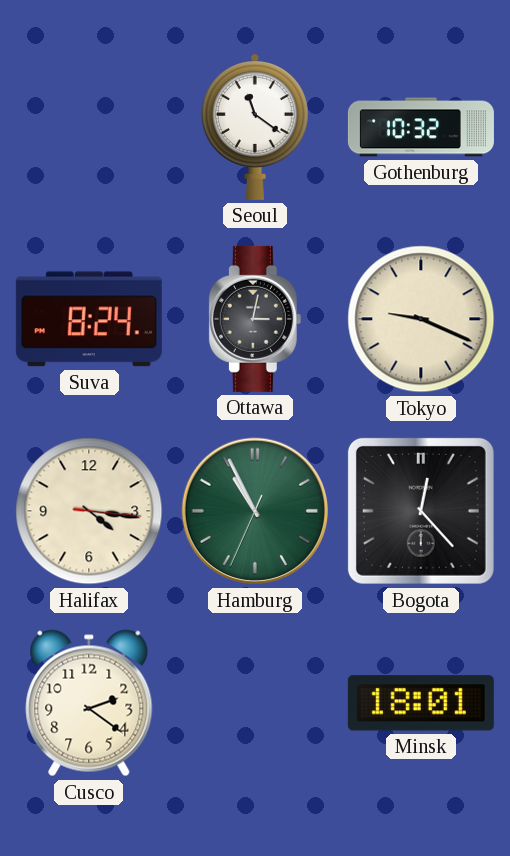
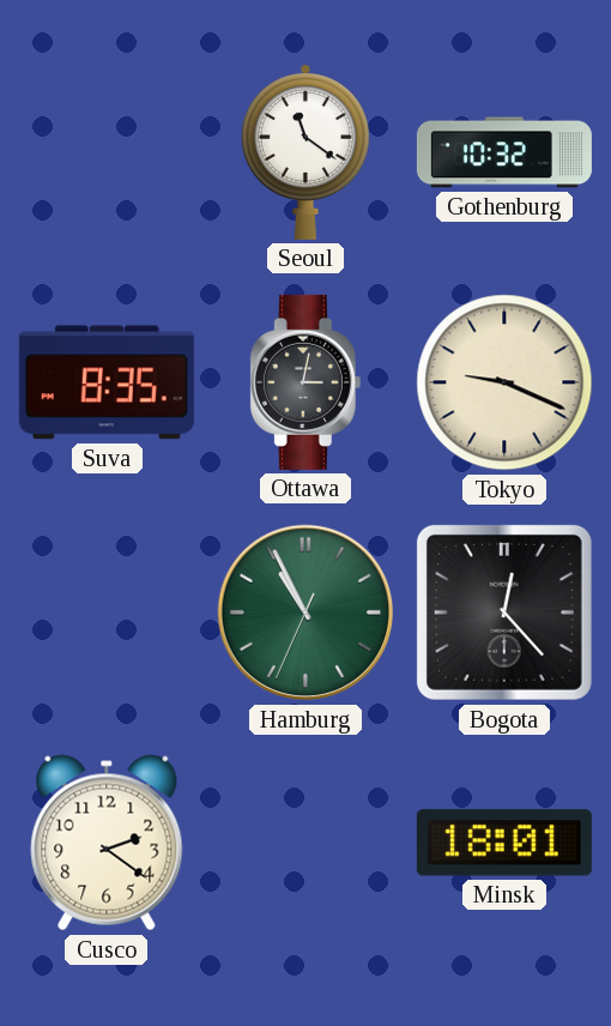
Suva: 8:24 -> 8:35 (107, 382)
Halifax: 4:16 -> none (89, 511)
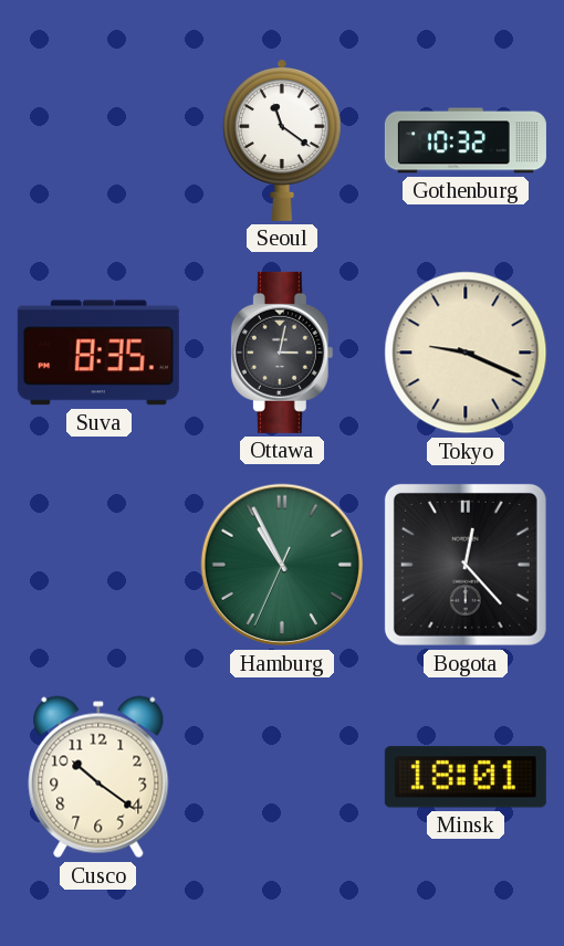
Cusco: 2:21 -> 10:21 (98, 777)
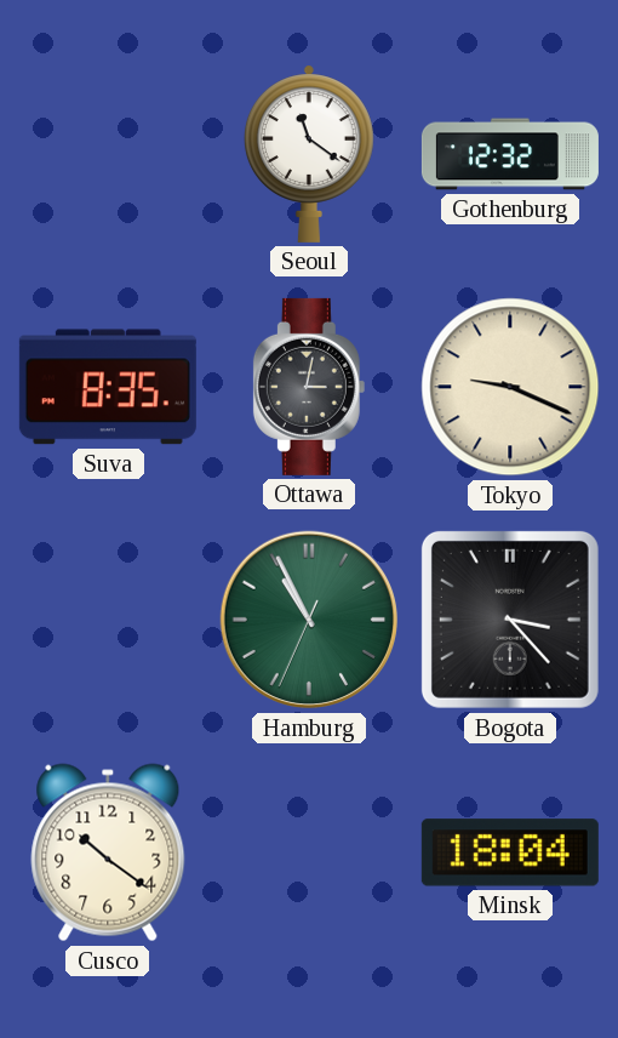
Gothenburg: 10:32 -> 12:32 (510, 154)
Bogota: 12:23 -> 3:23 (510, 620)
Minsk: 18:01 -> 18:04 (510, 852)
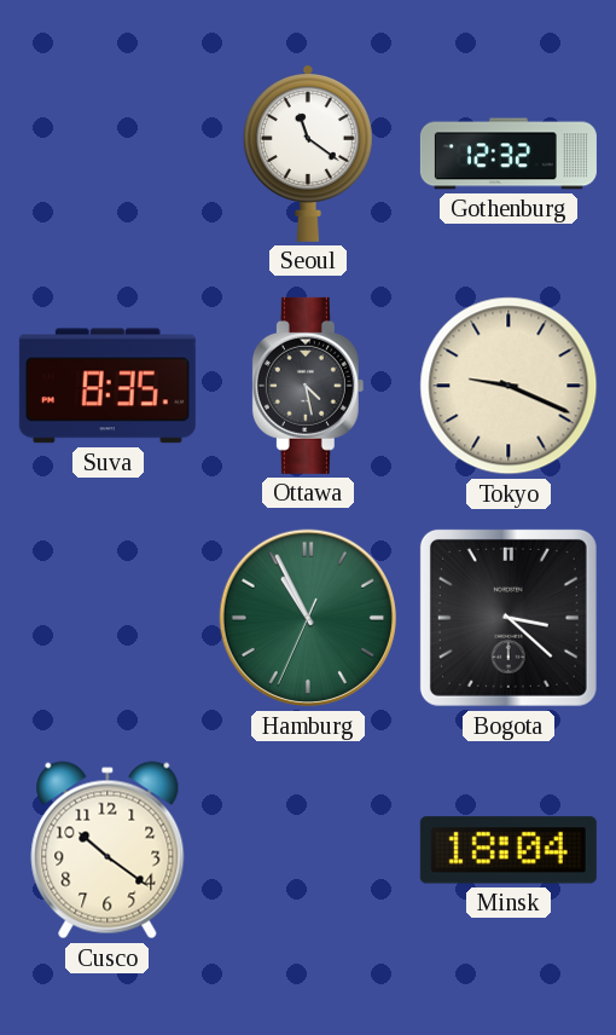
Ottawa: 3:02 -> 4:28 (308, 386)
Bogota: 3:23 -> 3:22 (509, 618)
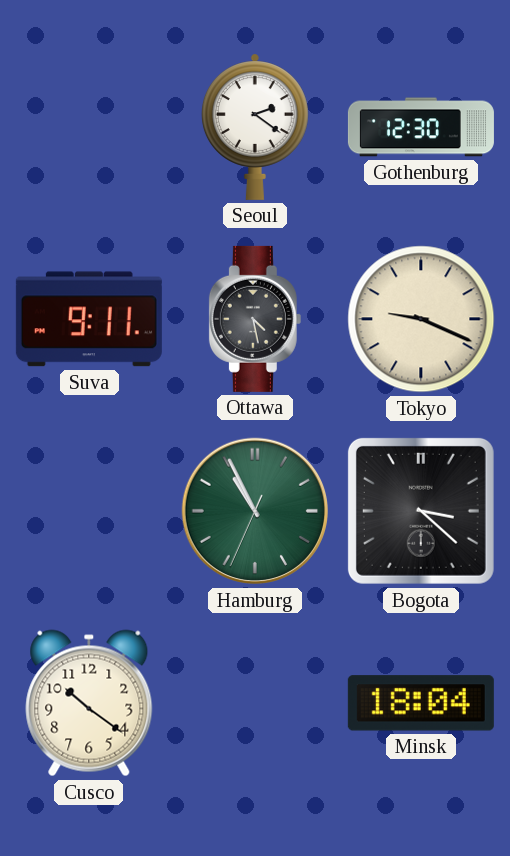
Seoul: 11:21 -> 2:21 (255, 127)
Gothenburg: 12:32 -> 12:30 (421, 127)
Suva: 8:35 -> 9:11 (89, 319)
